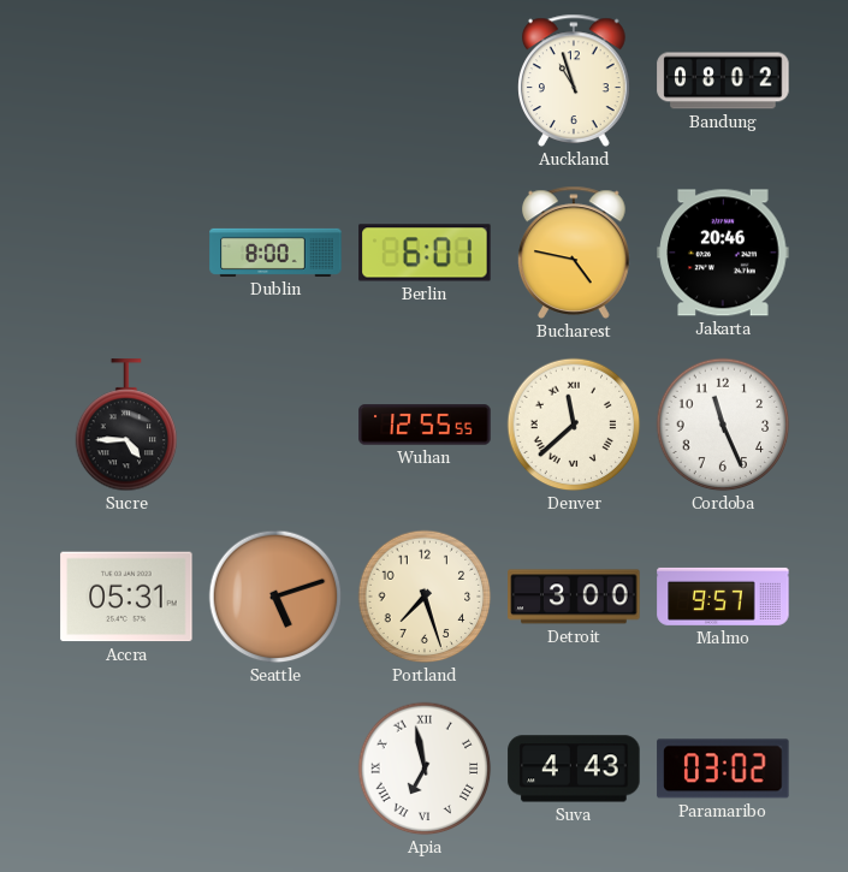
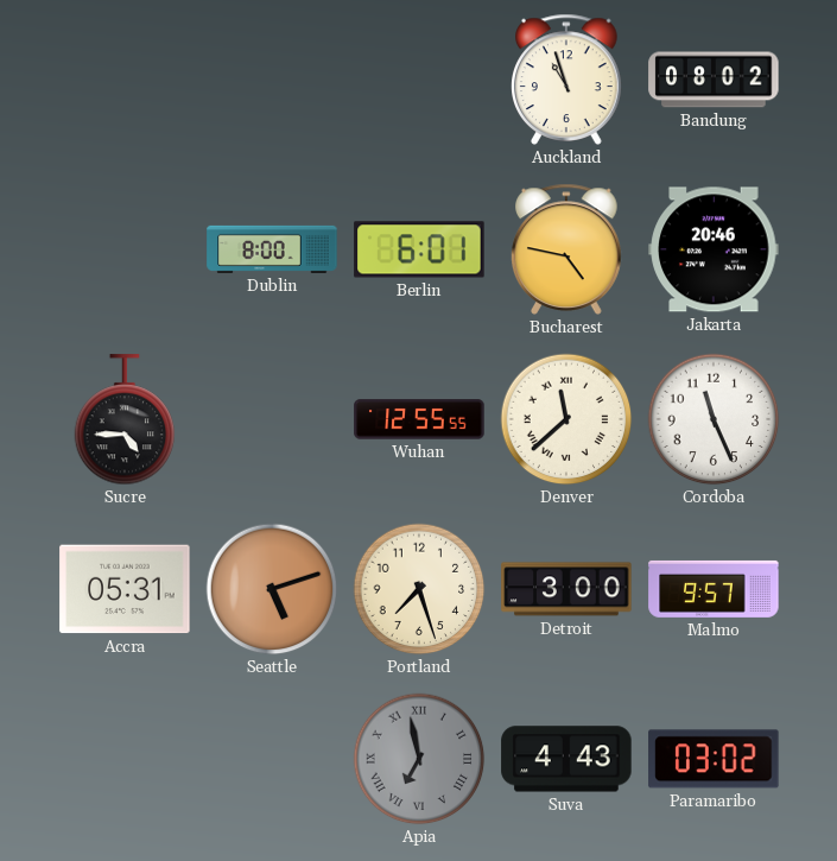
Apia dial: white -> grey (419, 759)
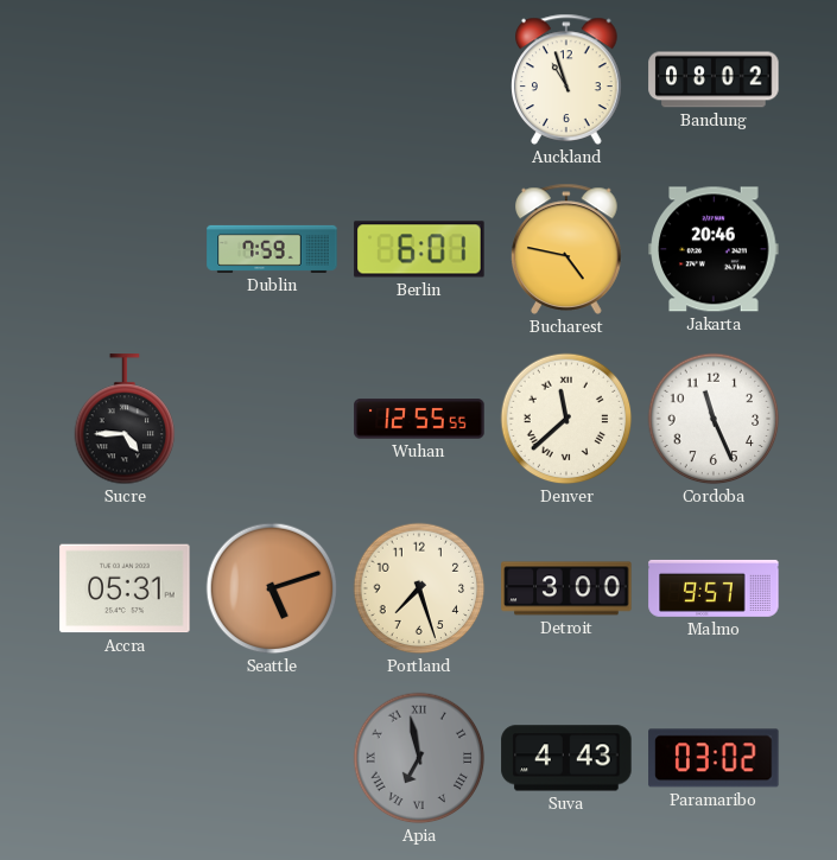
Dublin: 8:00 -> 7:59 (272, 249)
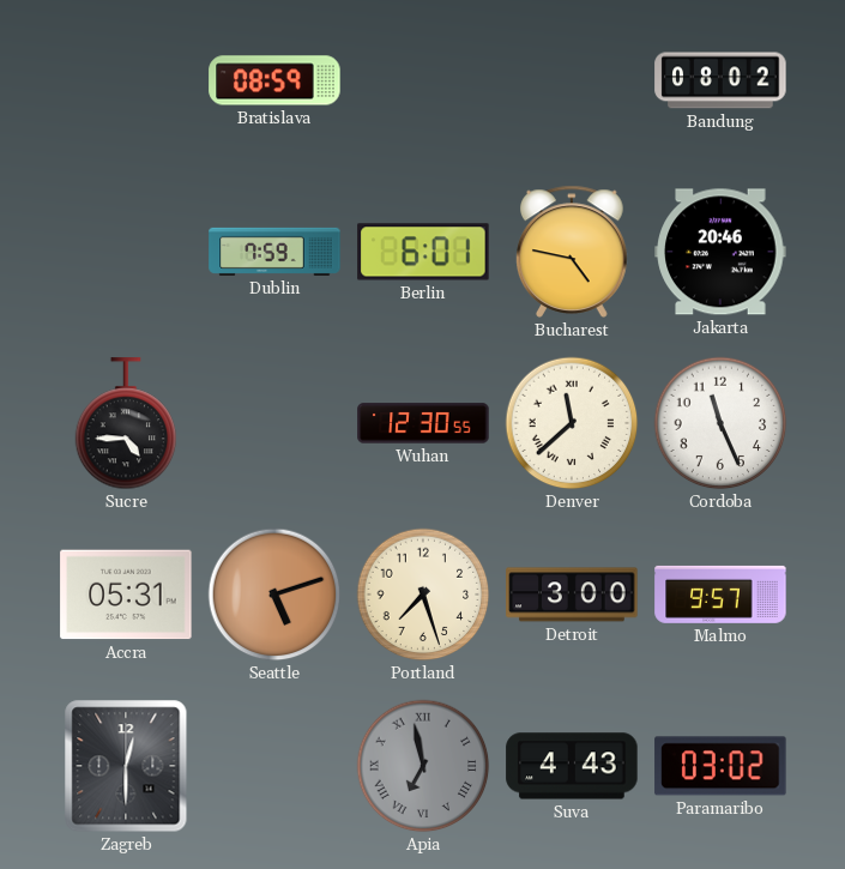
Bratislava: none -> 08:59 (274, 80)
Auckland: 10:57 -> none (566, 79)
Wuhan: 12:55 -> 12:30 (423, 423)
Zagreb: none -> 12:30 (126, 766)
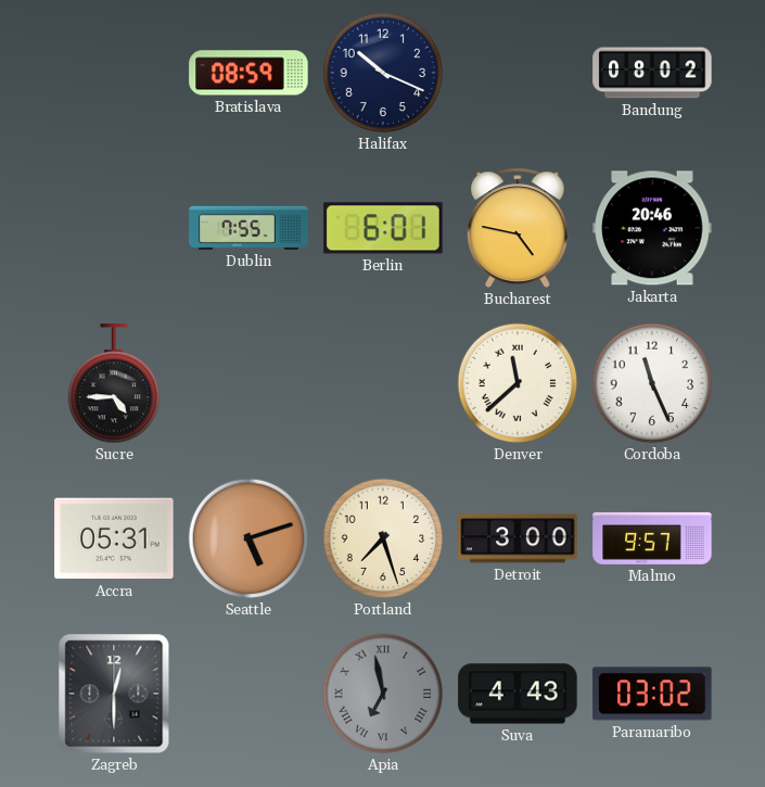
Halifax: none -> 10:19 (383, 73)
Dublin: 7:59 -> 7:55 (248, 228)
Wuhan: 12:30 -> none (423, 423)
